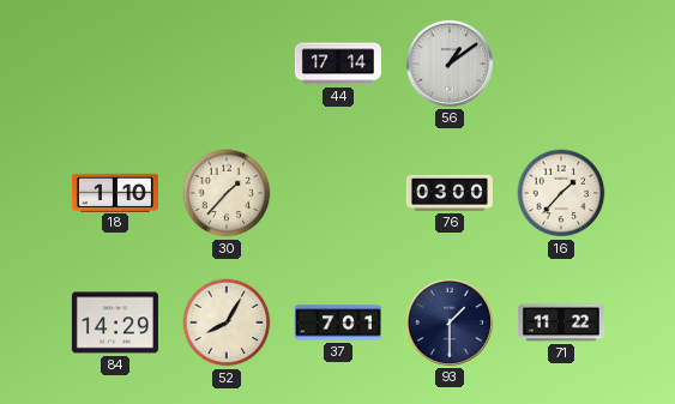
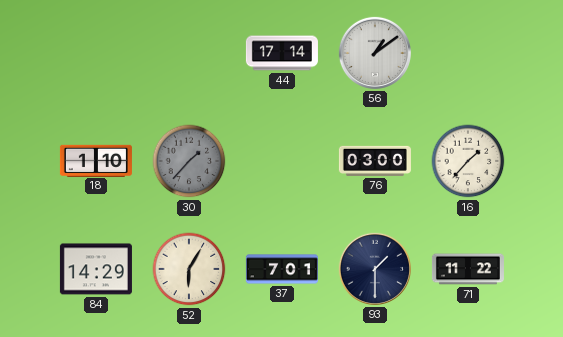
30 dial: cream -> grey (189, 161)
52: 8:05 -> 6:05 (189, 269)
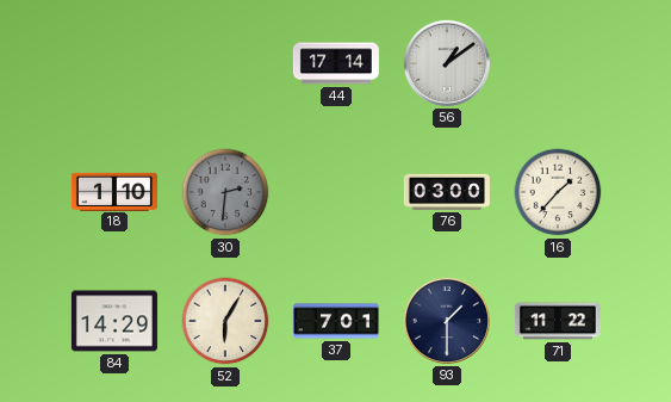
30: 1:37 -> 2:31 (225, 192)
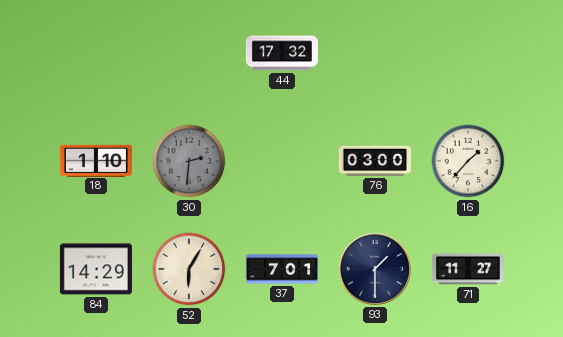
44: 17:14 -> 17:32 (282, 53)
56: 1:09 -> none (447, 63)
71: 11:22 -> 11:27 (468, 269)
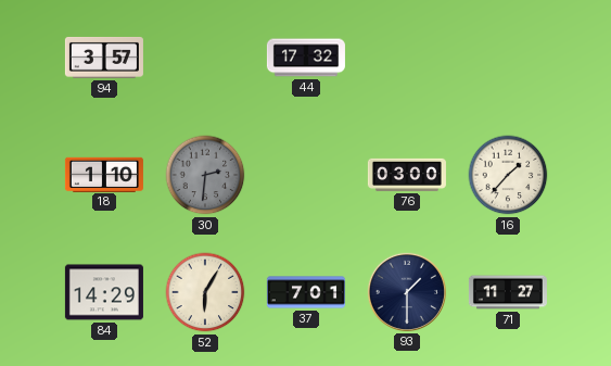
94: none -> 3:57 (104, 58)
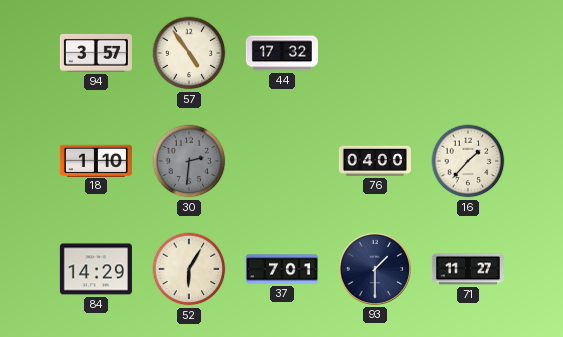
57: none -> 4:54 (189, 53)
76: 03:00 -> 04:00 (375, 161)
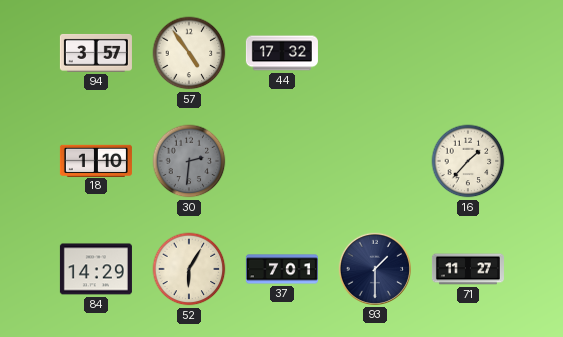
76: 04:00 -> none (375, 161)
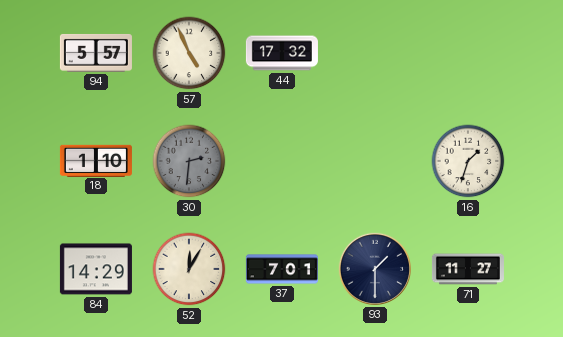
94: 3:57 -> 5:57 (96, 53)
57: 4:54 -> 4:56 (189, 53)
16: 1:37 -> 1:33 (468, 161)
52: 6:05 -> 12:05 (189, 269)
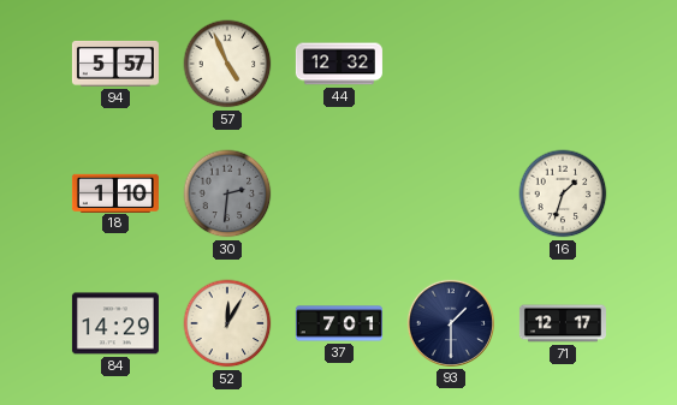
44: 17:32 -> 12:32 (339, 64)
71: 11:27 -> 12:17 (563, 323)
